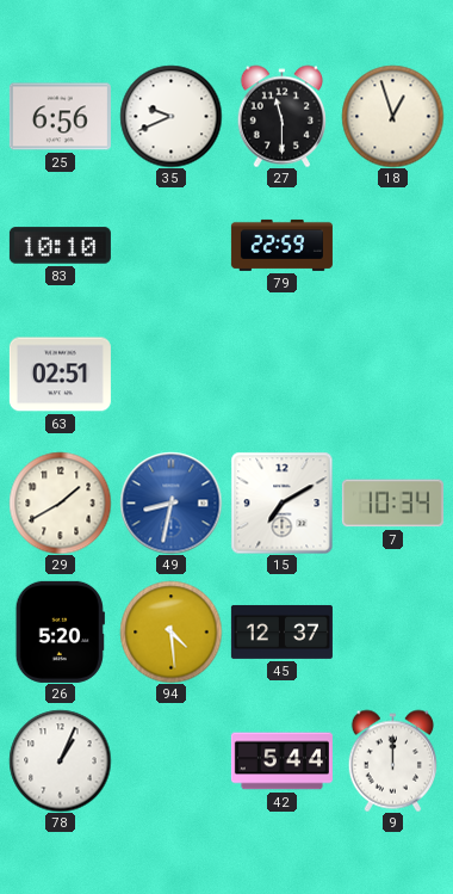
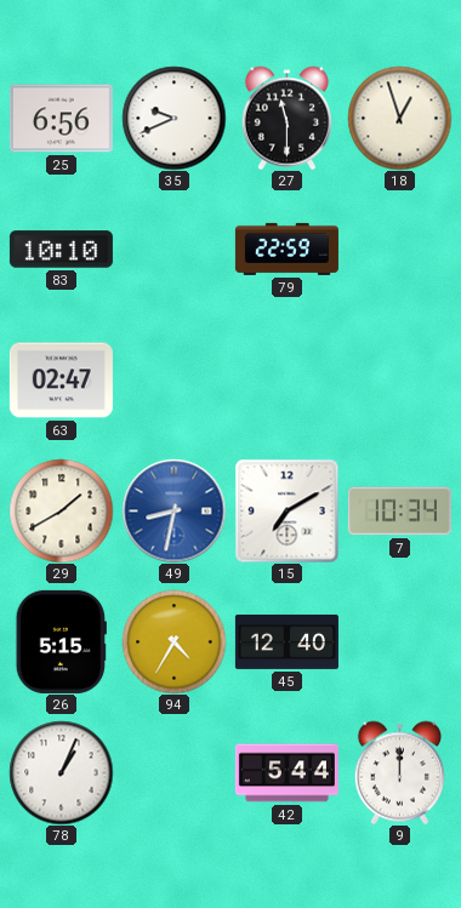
63: 02:51 -> 02:47 (61, 381)
26: 5:20 -> 5:15 (61, 641)
94: 4:29 -> 4:35 (173, 641)
45: 12:37 -> 12:40 (286, 641)
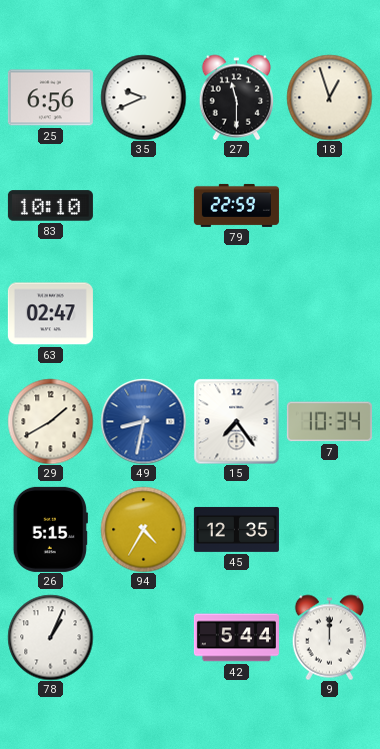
15: 7:10 -> 7:24 (236, 421)
45: 12:40 -> 12:35 (236, 529)
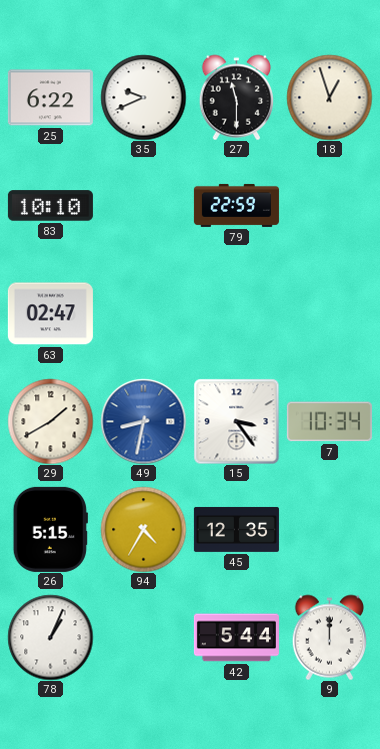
25: 6:56 -> 6:22 (50, 98)
15: 7:24 -> 3:24 (236, 421)
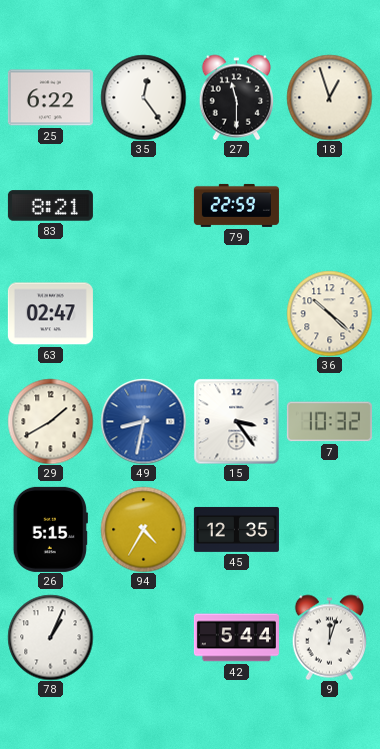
35: 9:41 -> 12:24 (143, 97)
83: 10:10 -> 8:21 (50, 206)
36: none -> 10:22 (329, 313)
7: 10:34 -> 10:32 (329, 422)
9: 12:00 -> 12:03 (329, 637)
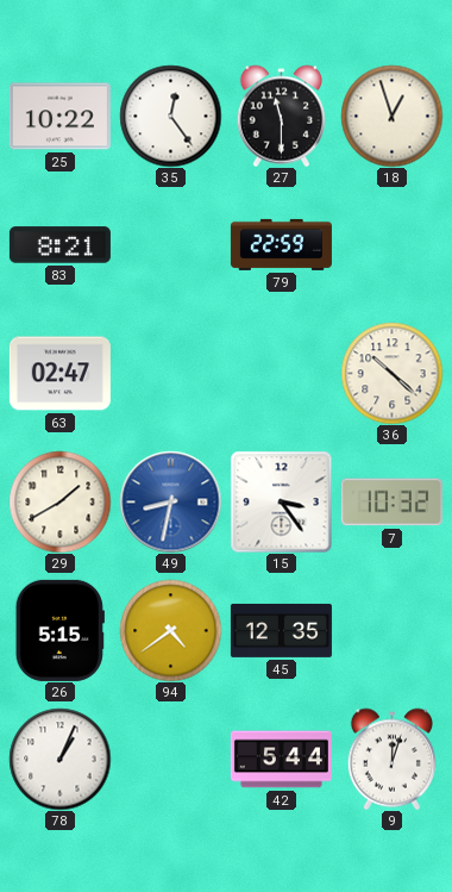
25: 6:22 -> 10:22 (59, 117)
94: 4:35 -> 4:39 (170, 630)
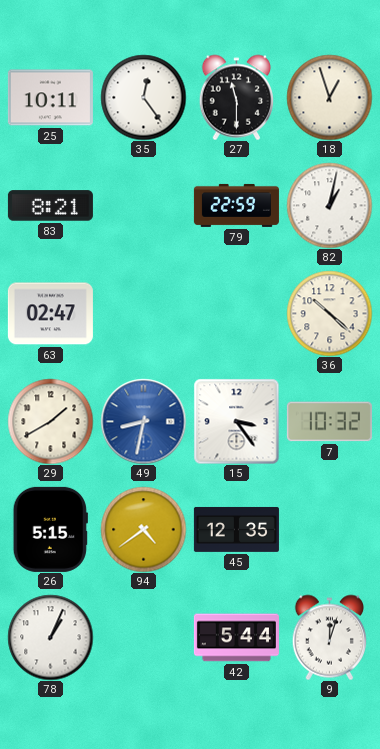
25: 10:22 -> 10:11 (50, 98)
82: none -> 1:02 (329, 205)
